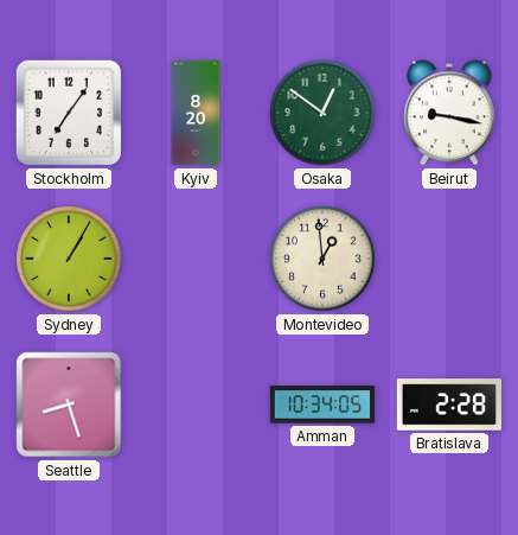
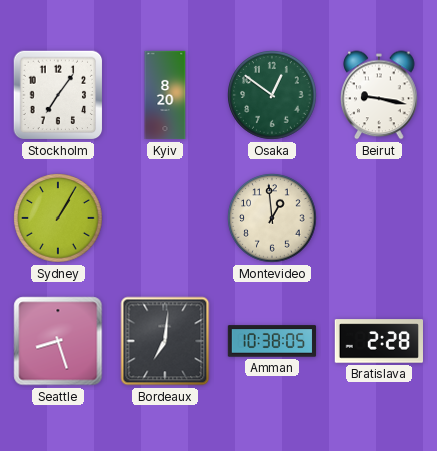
Bordeaux: none -> 7:01 (165, 341)
Amman: 10:34 -> 10:38 (272, 341)
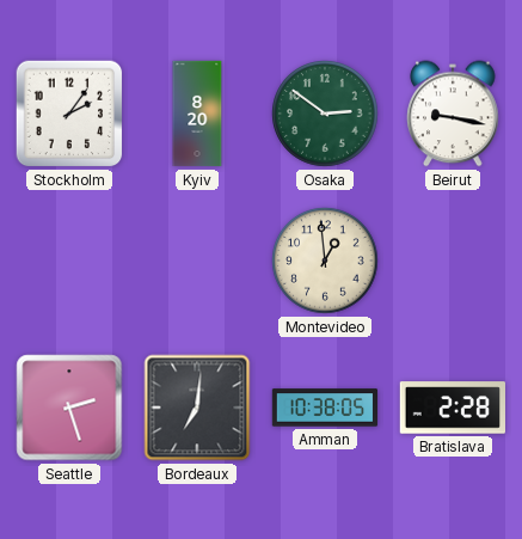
Stockholm: 7:06 -> 2:06 (69, 114)
Osaka: 12:51 -> 2:51 (325, 114)
Sydney: 1:05 -> none (58, 218)
Seattle: 8:27 -> 2:27 (69, 408)
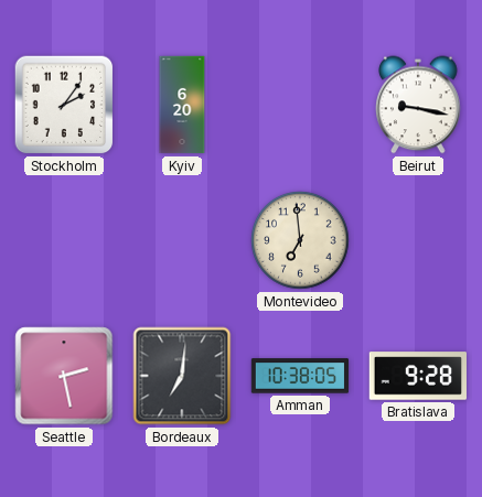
Kyiv: 8:20 -> 6:20 (182, 105)
Osaka: 2:51 -> none (325, 114)
Montevideo: 12:59 -> 6:59 (300, 240)
Seattle: 2:27 -> 2:28 (64, 376)
Bratislava: 2:28 -> 9:28 (418, 376)
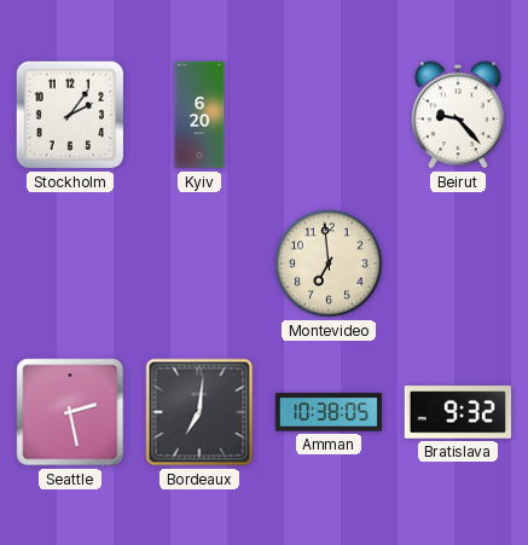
Beirut: 9:17 -> 9:23 (458, 115)
Bratislava: 9:28 -> 9:32 (458, 412)
